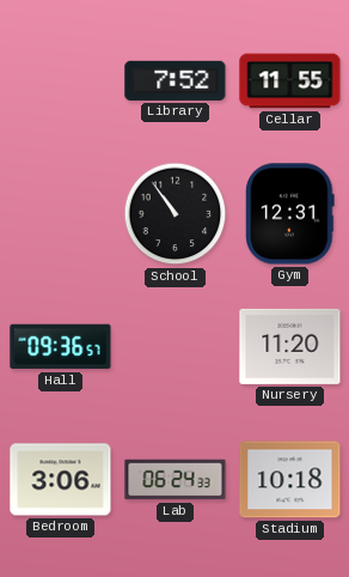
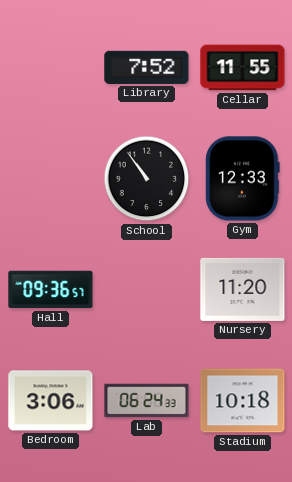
Gym: 12:31 -> 12:33 (243, 179)
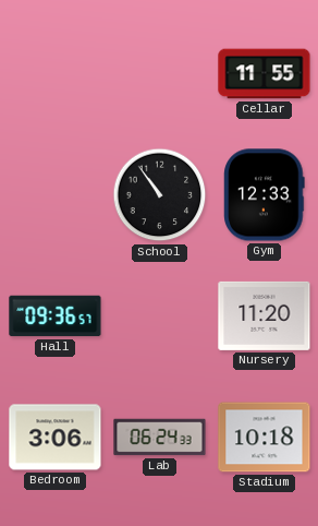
Library: 7:52 -> none (147, 67)
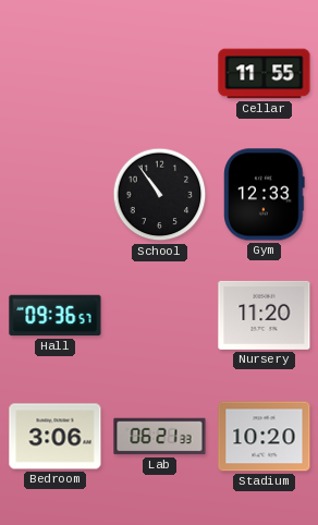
Lab: 06:24 -> 06:21 (160, 437)
Stadium: 10:18 -> 10:20 (265, 437)
